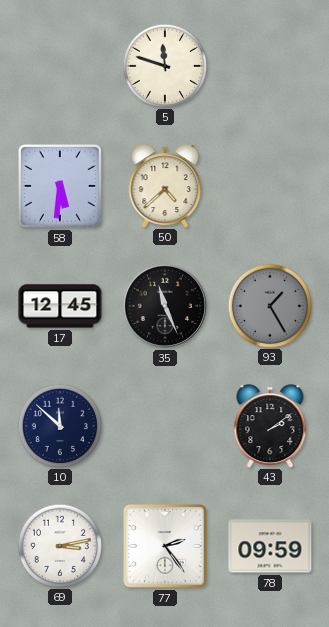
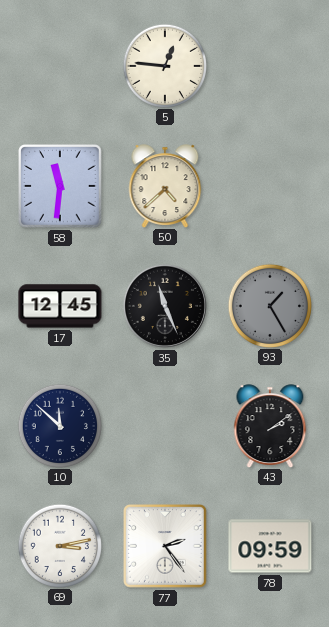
5: 11:48 -> 12:46 (164, 65)
58: 5:31 -> 11:31 (61, 187)
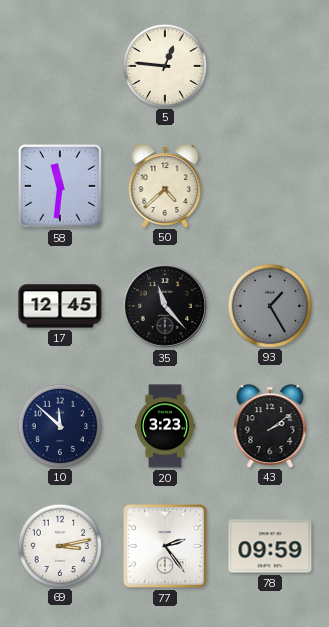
35: 11:26 -> 11:23 (165, 306)
20: none -> 3:23 (165, 426)
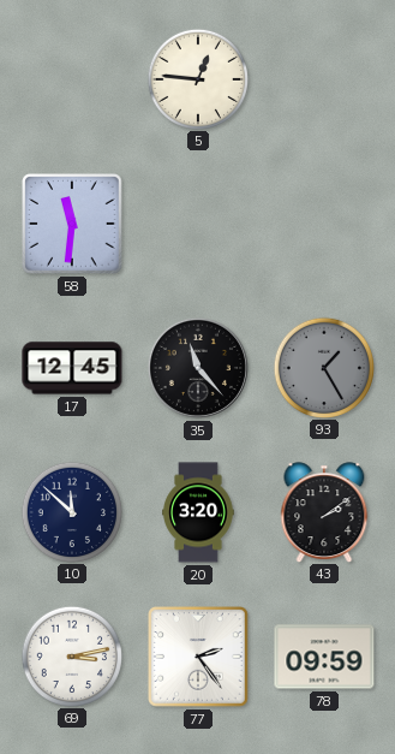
50: 4:38 -> none (165, 186)
20: 3:23 -> 3:20 (198, 512)
